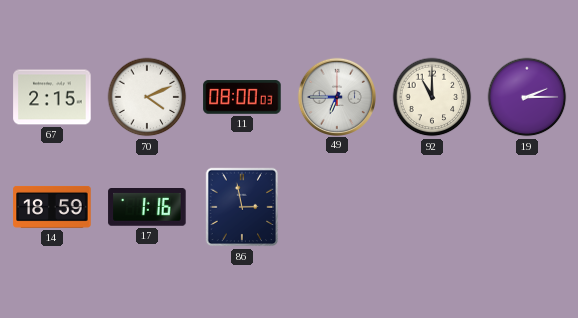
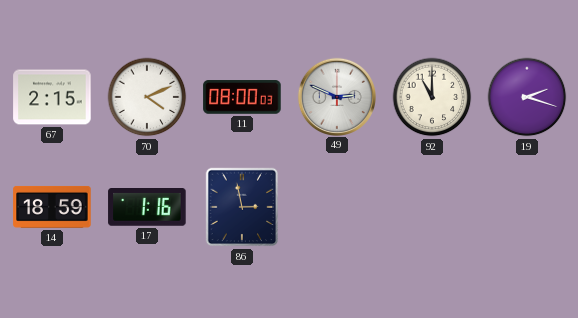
49: 6:45 -> 2:49 (336, 96)
19: 2:15 -> 2:18 (527, 97)
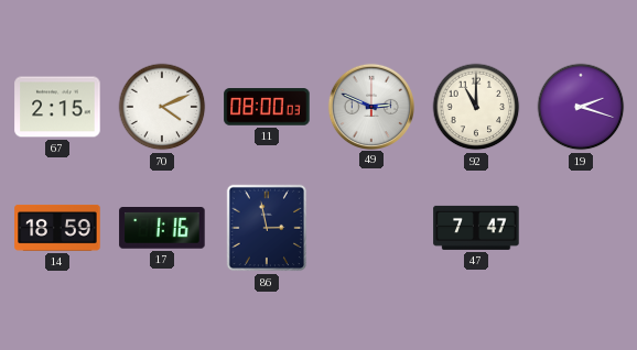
47: none -> 7:47 (476, 228)
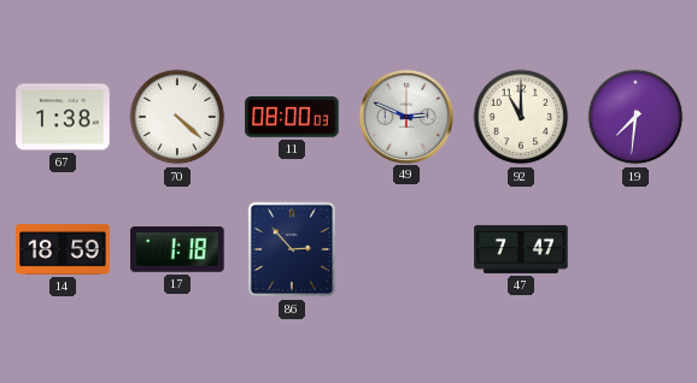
67: 2:15 -> 1:38 (63, 117)
70: 4:11 -> 4:22 (177, 117)
19: 2:18 -> 7:31 (635, 117)
17: 1:16 -> 1:18 (177, 251)
86: 2:58 -> 2:53 (292, 249)
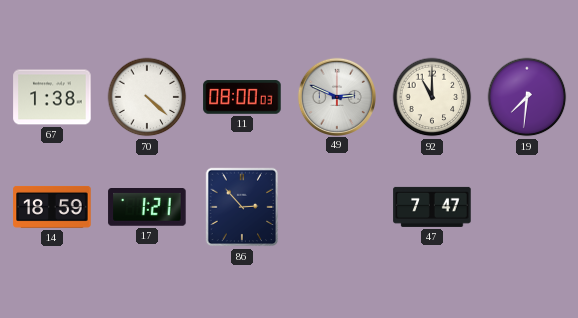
17: 1:18 -> 1:21 (147, 208)
